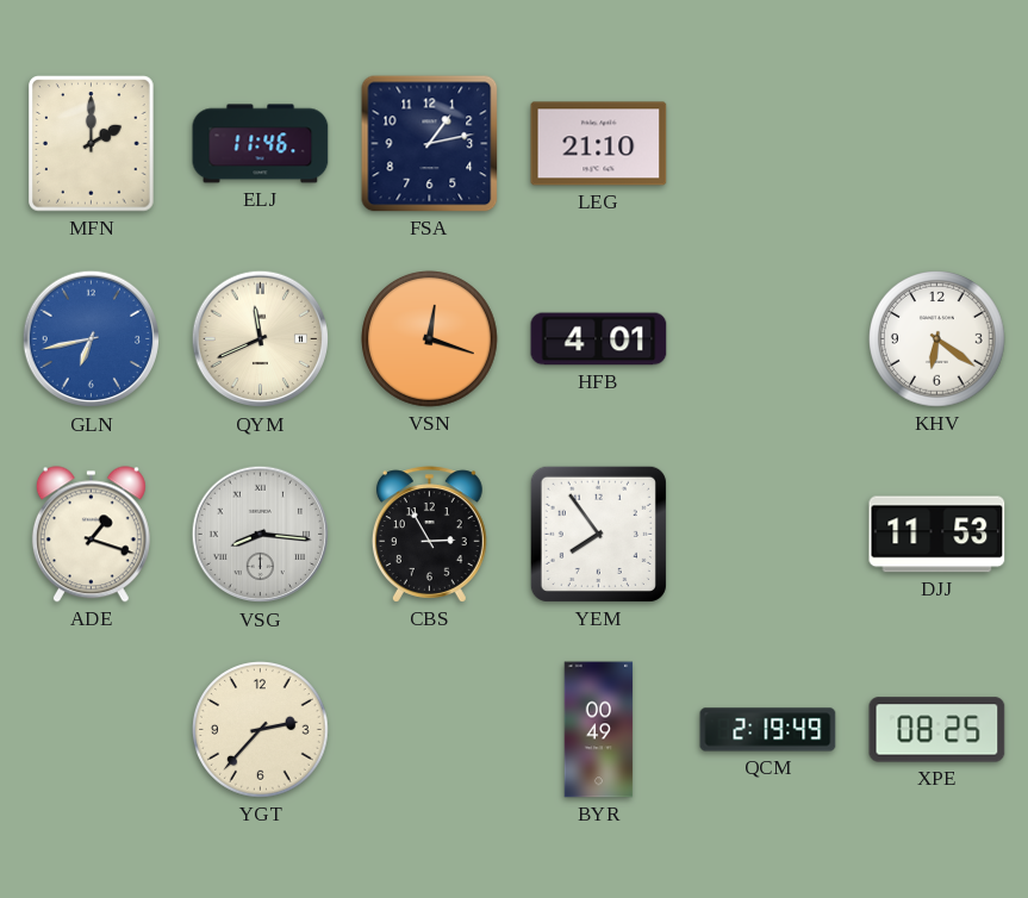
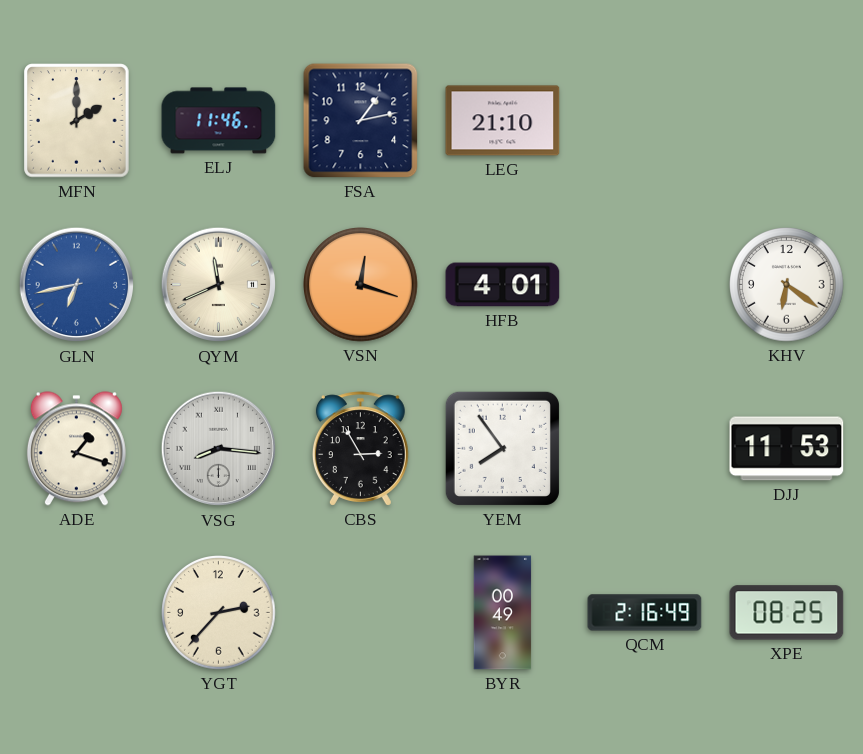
QCM: 2:19 -> 2:16 (645, 613)
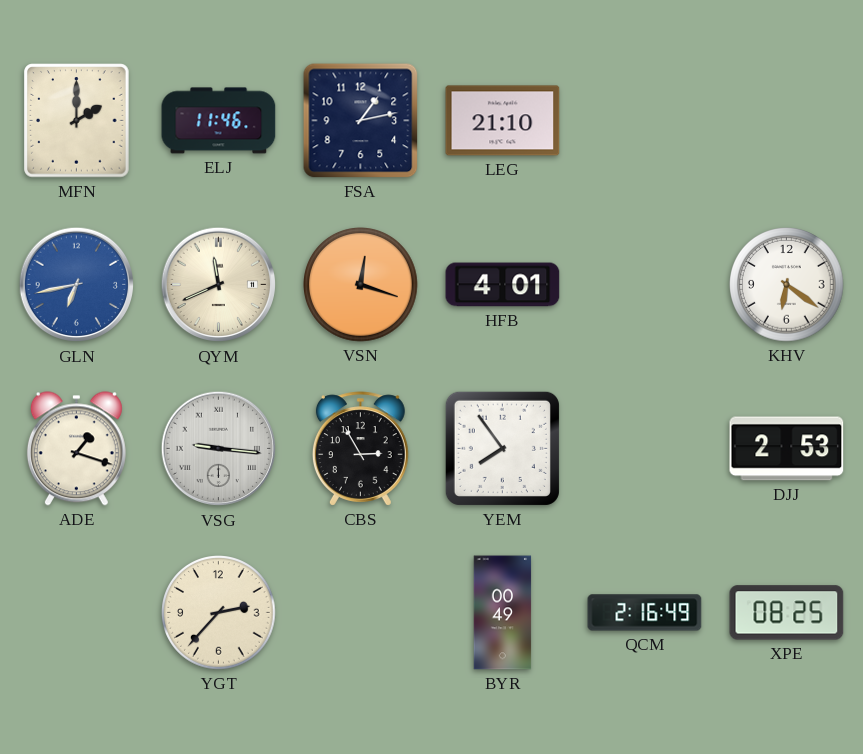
VSG: 8:16 -> 9:16 (219, 449)
DJJ: 11:53 -> 2:53 (787, 449)
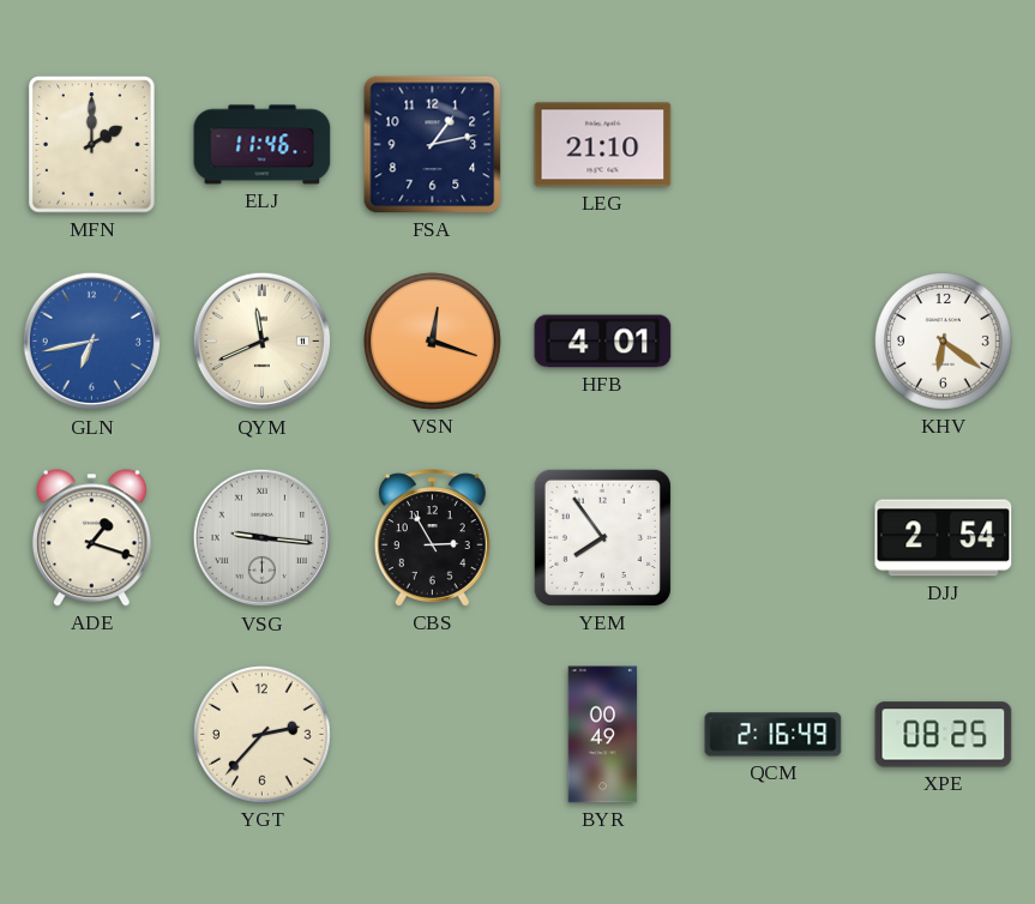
DJJ: 2:53 -> 2:54 (944, 538)
